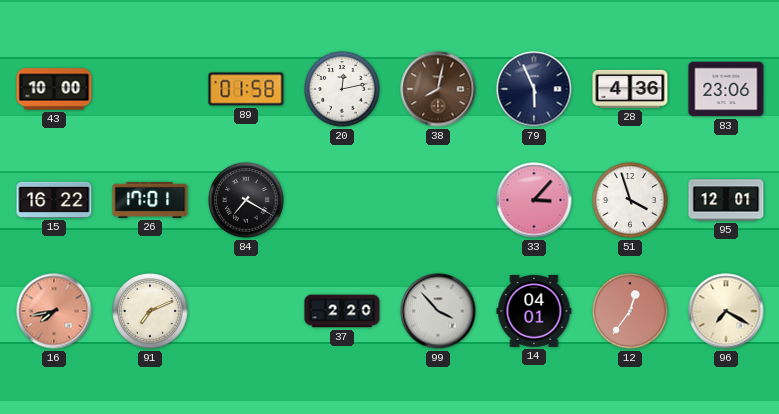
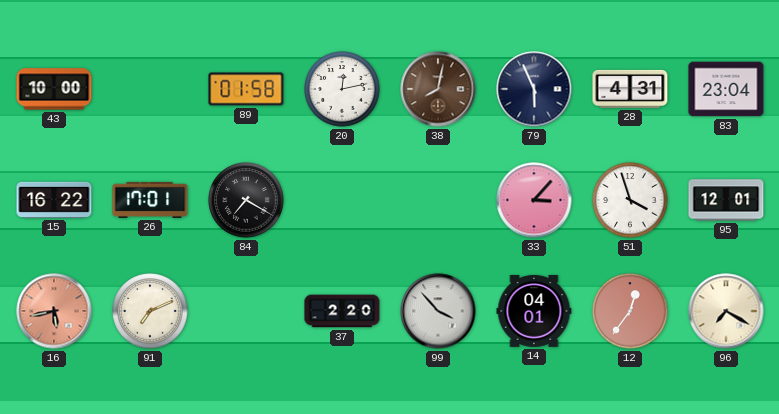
28: 4:36 -> 4:31 (630, 89)
83: 23:06 -> 23:04 (726, 89)
16: 7:43 -> 5:43 (54, 311)
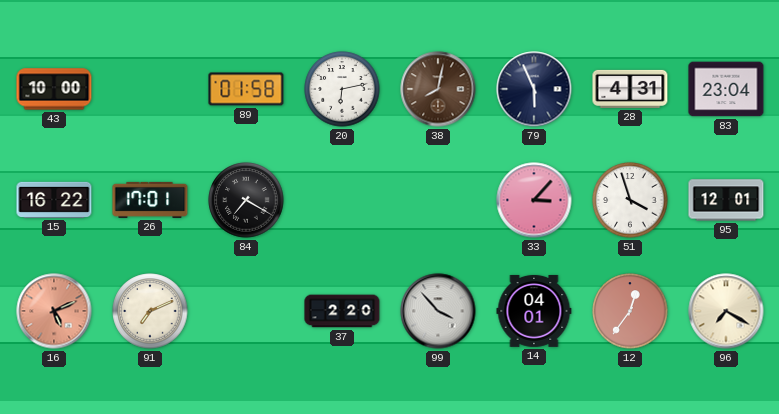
20: 12:13 -> 6:13 (342, 89)
16: 5:43 -> 5:11 (54, 311)
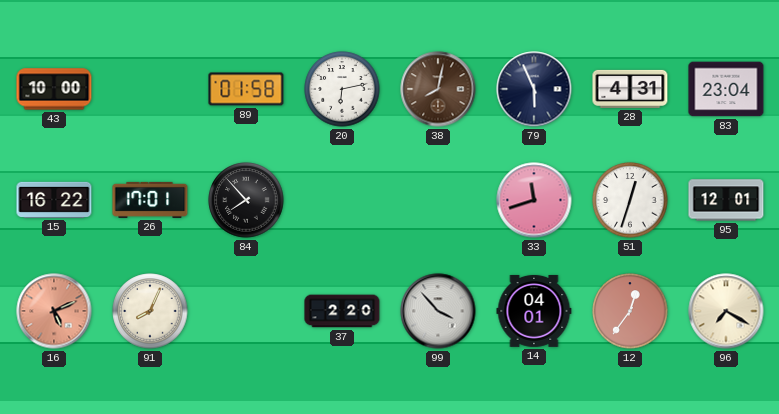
84: 7:20 -> 7:53 (246, 200)
33: 3:07 -> 11:42 (534, 200)
51: 3:57 -> 12:33 (630, 200)
91: 7:11 -> 8:04 (150, 311)
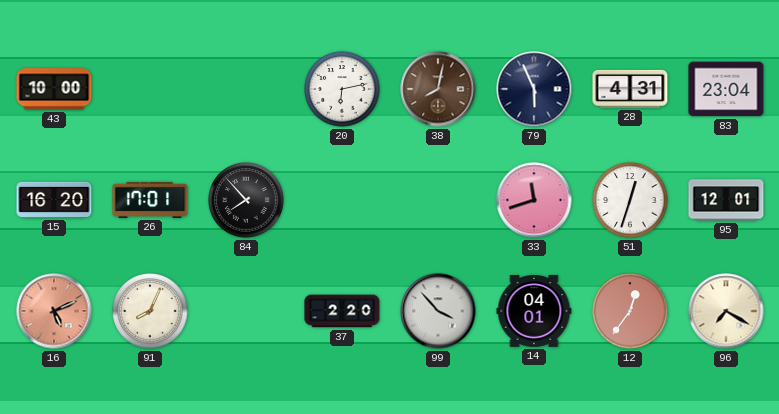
89: 01:58 -> none (246, 89)
15: 16:22 -> 16:20 (54, 200)
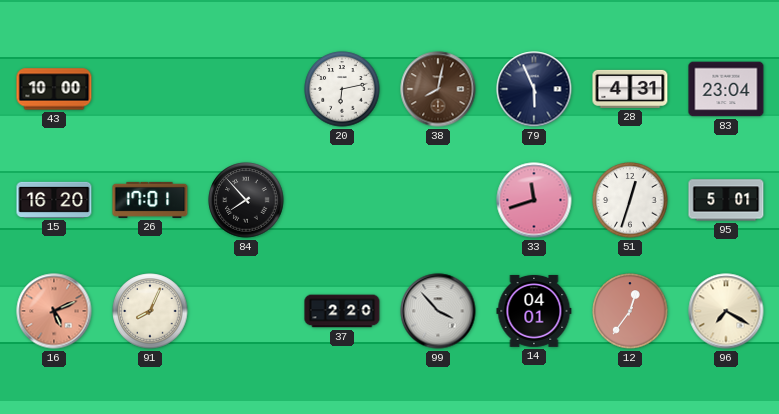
95: 12:01 -> 5:01 (726, 200)
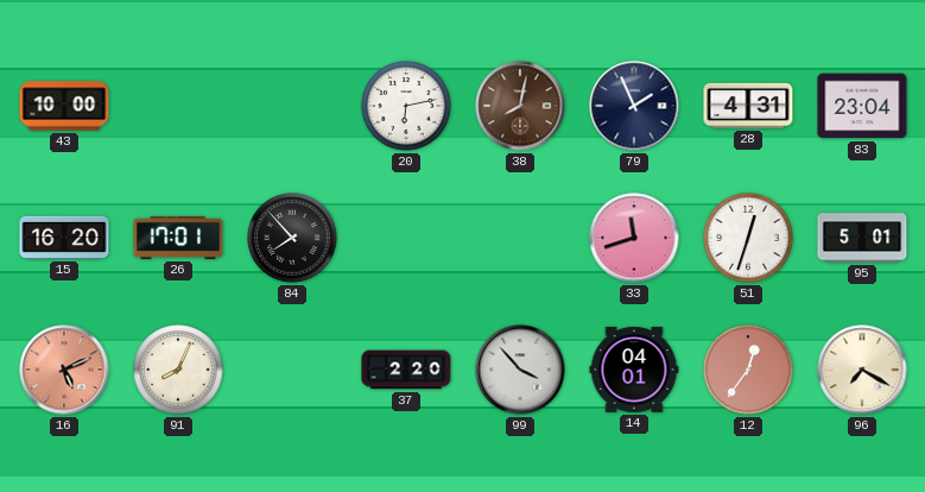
79: 5:56 -> 1:56 (634, 106)
